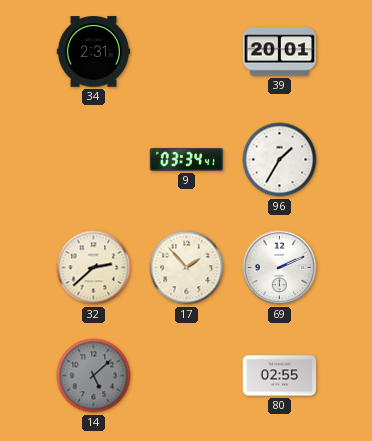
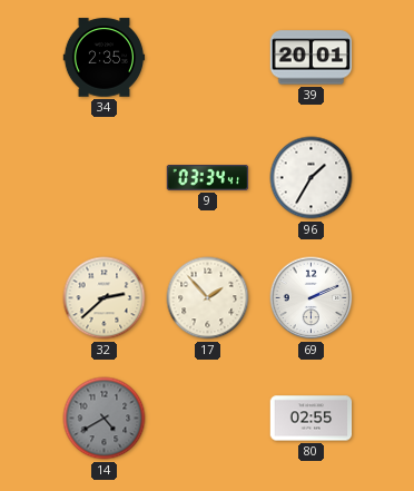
34: 2:31 -> 2:35 (105, 58)
14: 5:08 -> 4:40 (105, 419)
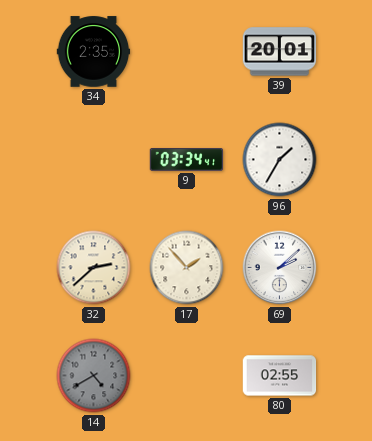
69: 2:11 -> 2:08 (280, 268)
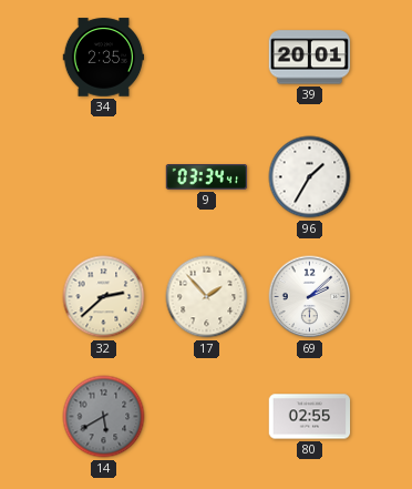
14: 4:40 -> 5:40 (104, 417)
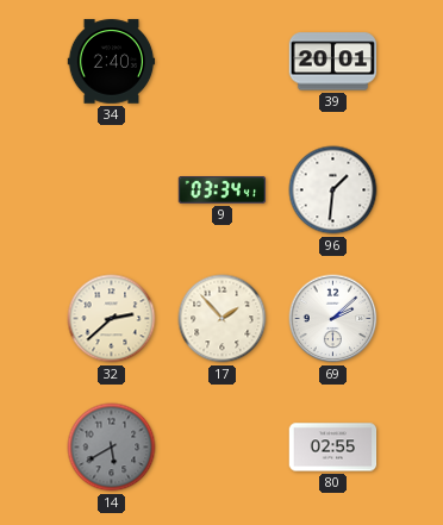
34: 2:35 -> 2:40 (112, 62)
96: 1:35 -> 1:31 (333, 190)
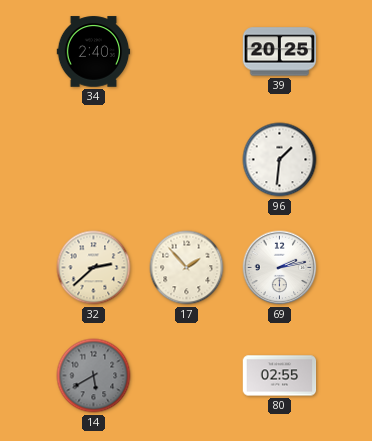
39: 20:01 -> 20:25 (280, 52)
9: 03:34 -> none (223, 190)
69: 2:08 -> 2:13 (280, 268)
